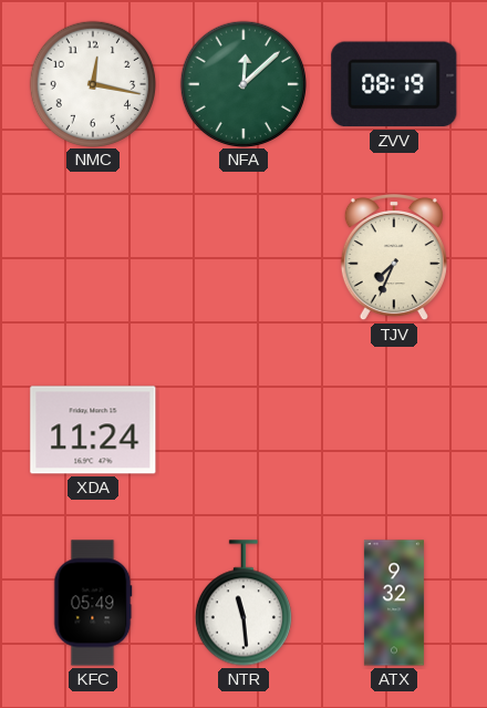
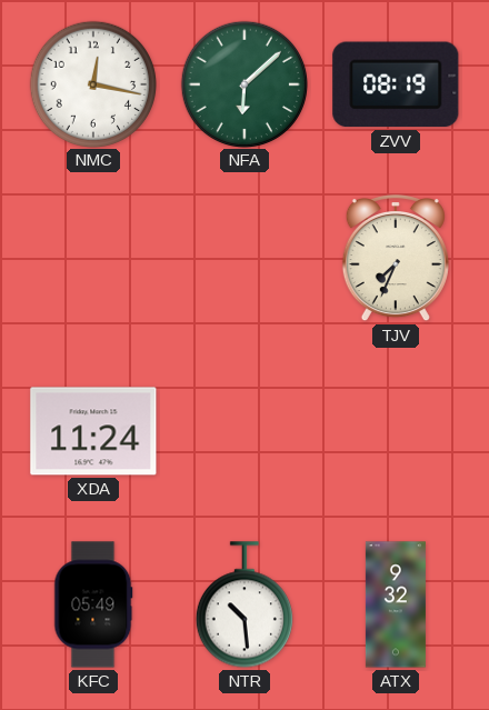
NFA: 12:08 -> 6:08 (243, 83)
NTR: 11:29 -> 10:29 (244, 604)
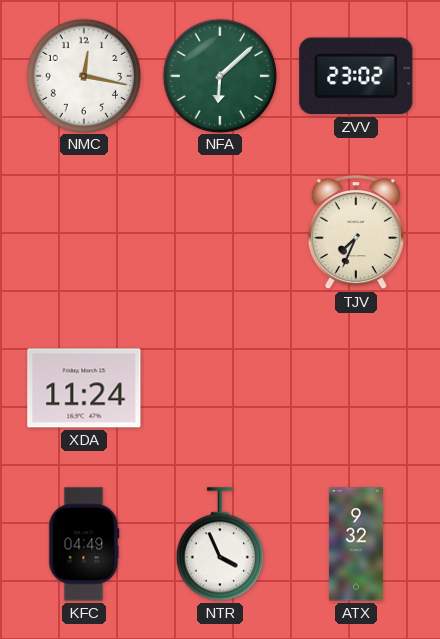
ZVV: 08:19 -> 23:02 (356, 76)
KFC: 05:49 -> 04:49 (84, 544)
NTR: 10:29 -> 3:56 (220, 544)
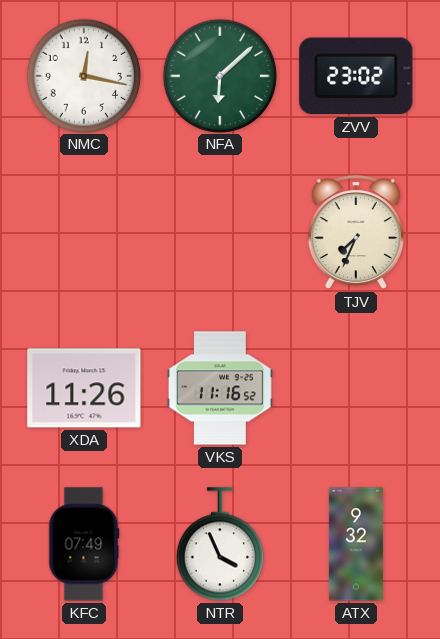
XDA: 11:24 -> 11:26 (84, 388)
VKS: none -> 11:16 (220, 388)
KFC: 04:49 -> 07:49 (84, 544)
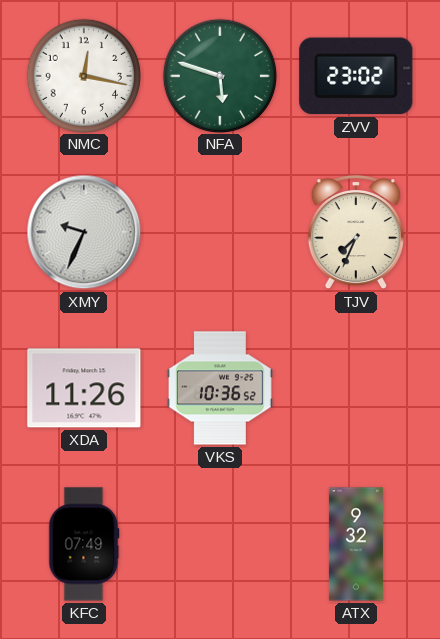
NFA: 6:08 -> 5:48 (219, 75)
XMY: none -> 9:34 (84, 232)
VKS: 11:16 -> 10:36 (220, 388)
NTR: 3:56 -> none (220, 544)
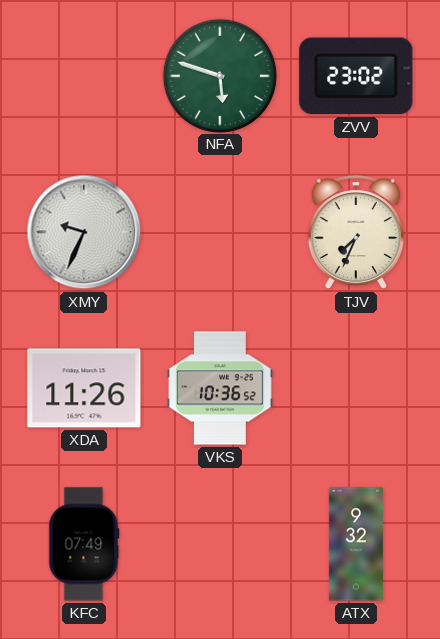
NMC: 12:17 -> none (83, 75)
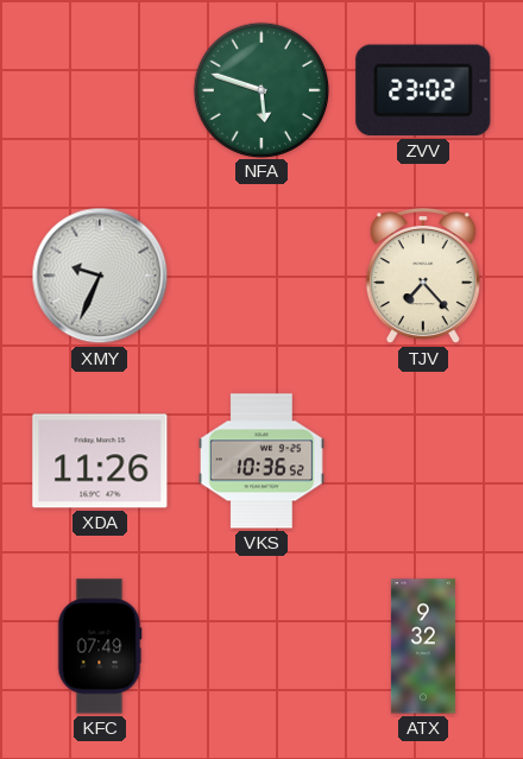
TJV: 7:34 -> 7:23 (423, 276)
